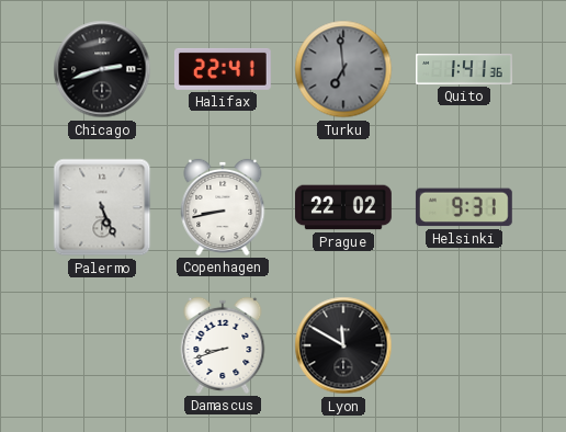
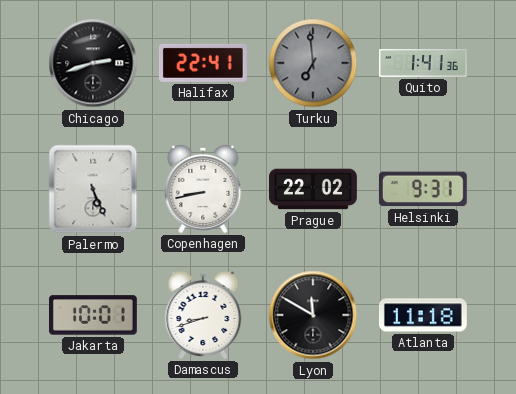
Jakarta: none -> 10:01 (94, 315)
Atlanta: none -> 11:18 (423, 315)
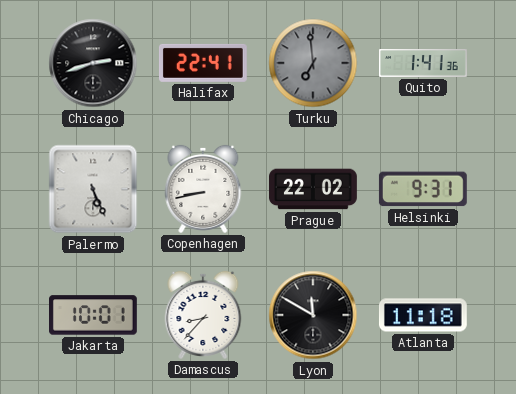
Damascus: 8:42 -> 8:37 (203, 315)
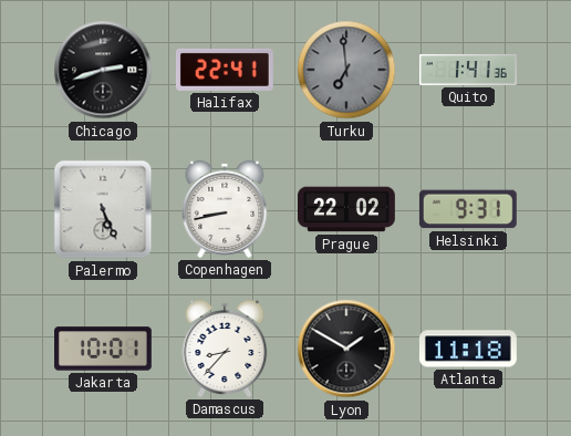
Lyon: 11:50 -> 1:50 (346, 349)
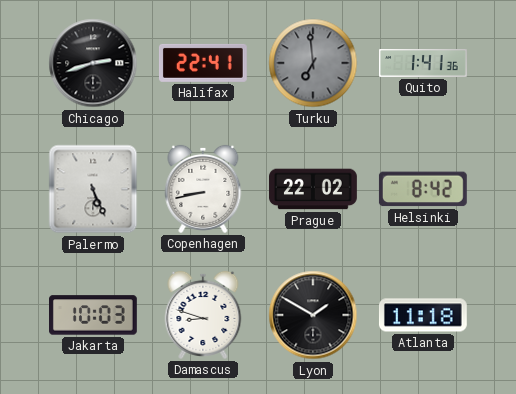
Helsinki: 9:31 -> 8:42 (423, 189)
Jakarta: 10:01 -> 10:03 (94, 315)
Damascus: 8:37 -> 8:48 (203, 315)
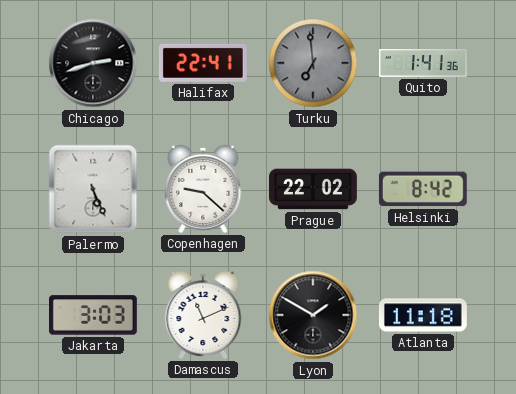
Copenhagen: 8:43 -> 9:22 (203, 189)
Jakarta: 10:03 -> 3:03 (94, 315)
Damascus: 8:48 -> 11:11 (203, 315)
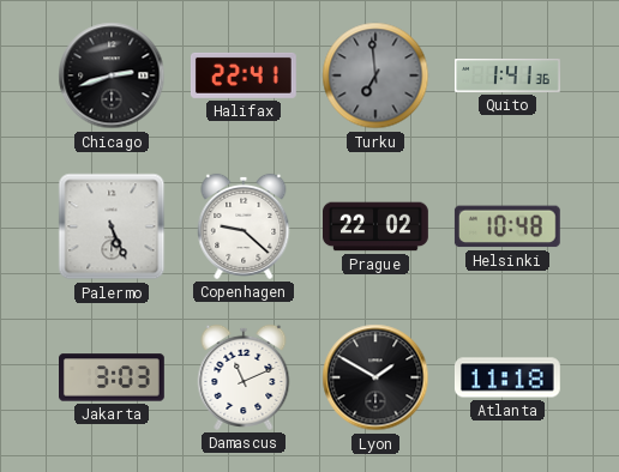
Helsinki: 8:42 -> 10:48 (507, 226)
